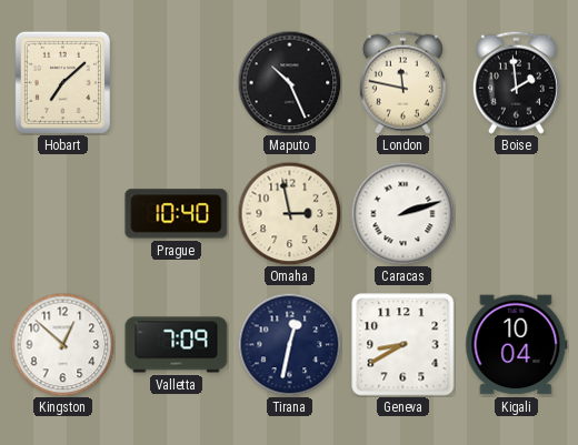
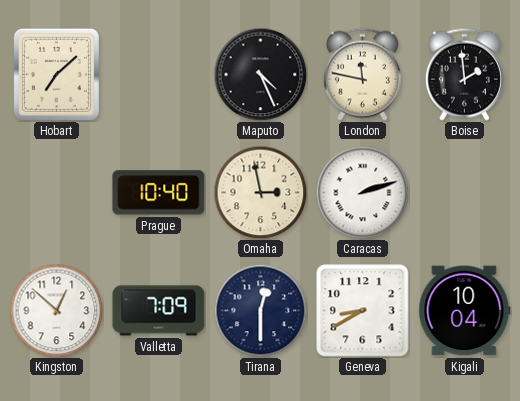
Maputo: 10:26 -> 4:26 (260, 74)
Tirana: 12:32 -> 12:30 (260, 310)
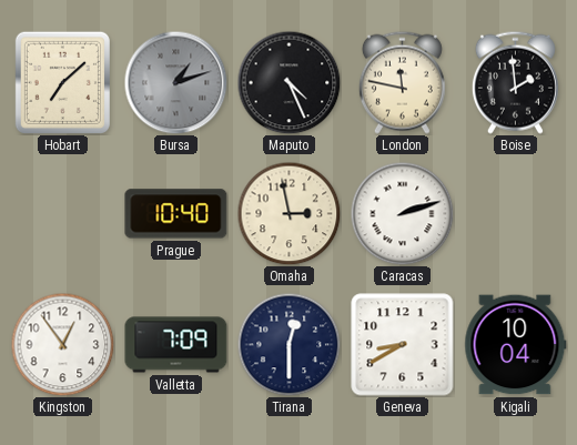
Bursa: none -> 1:12 (175, 82)
Kingston: 12:52 -> 12:54 (62, 344)
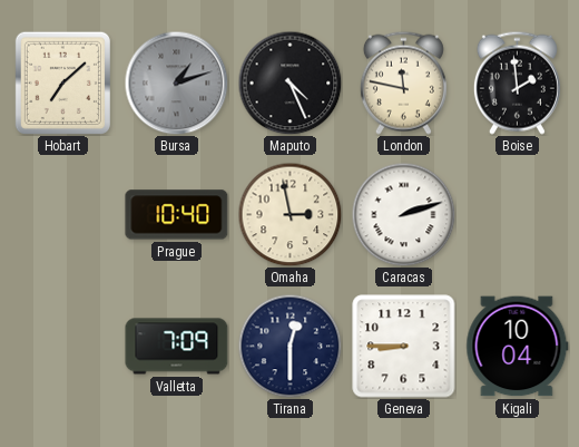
Kingston: 12:54 -> none (62, 344)
Geneva: 8:40 -> 8:45 (404, 347)
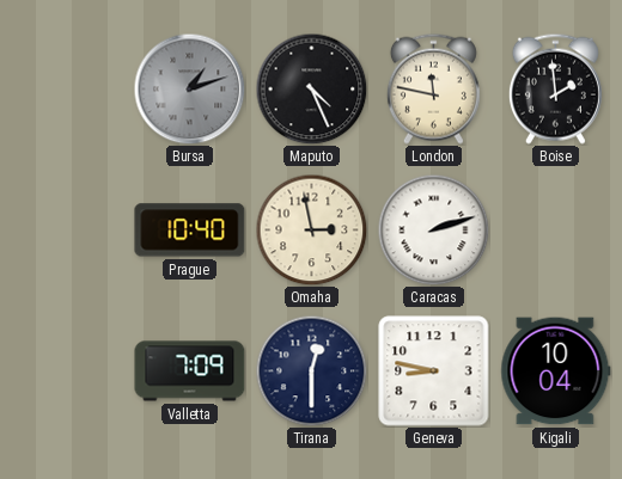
Hobart: 7:08 -> none (62, 82)
Geneva: 8:45 -> 8:47 (434, 371)
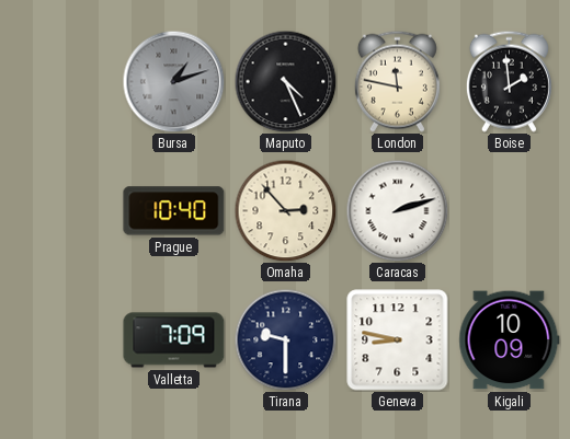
Omaha: 2:58 -> 2:53 (285, 210)
Tirana: 12:30 -> 9:30 (285, 339)
Kigali: 10:04 -> 10:09 (510, 340)
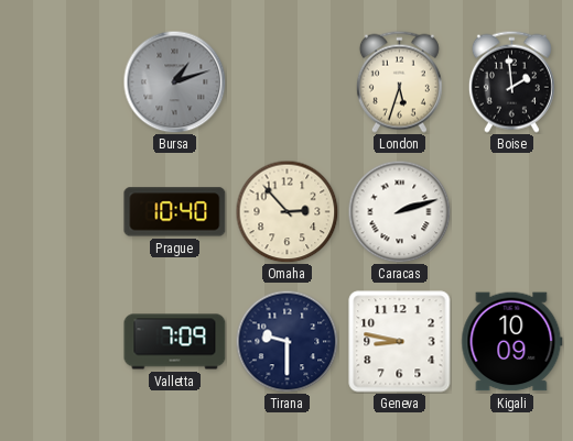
Maputo: 4:26 -> none (285, 81)
London: 11:47 -> 5:33 (399, 81)
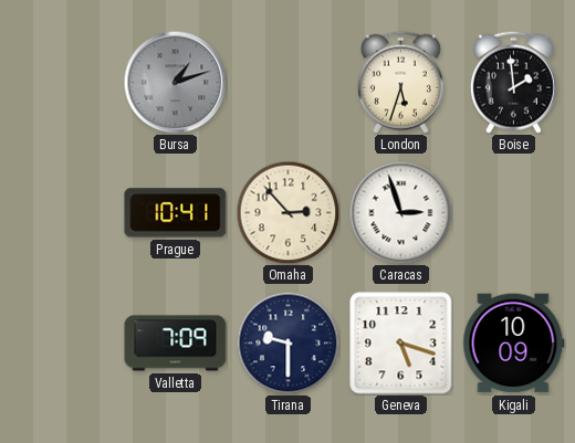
Prague: 10:40 -> 10:41 (176, 213)
Caracas: 2:12 -> 2:57 (400, 212)
Geneva: 8:47 -> 5:18 (401, 344)
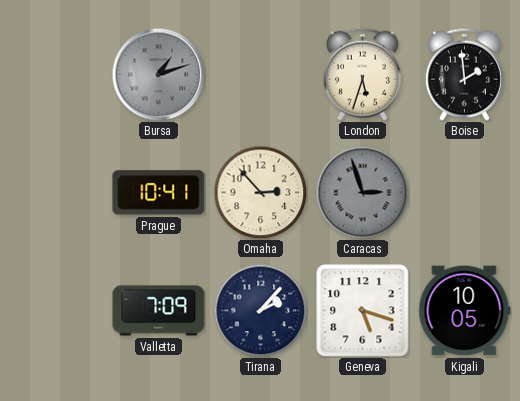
Caracas dial: white -> grey (362, 192)
Tirana: 9:30 -> 2:07 (260, 310)
Kigali: 10:09 -> 10:05 (465, 311)
